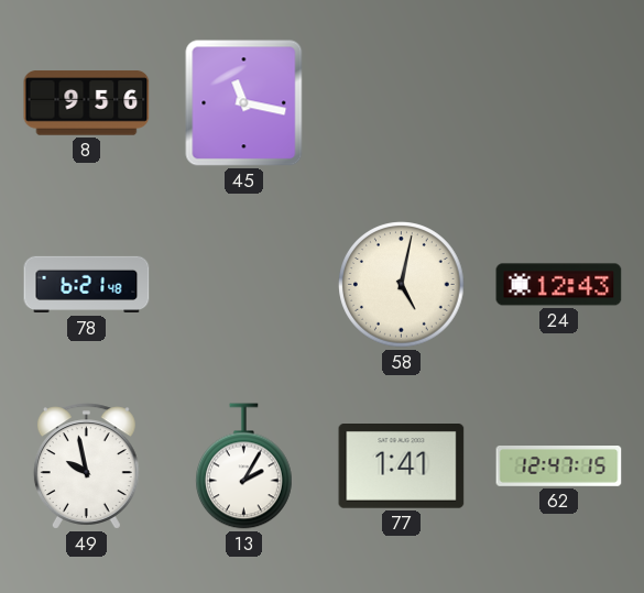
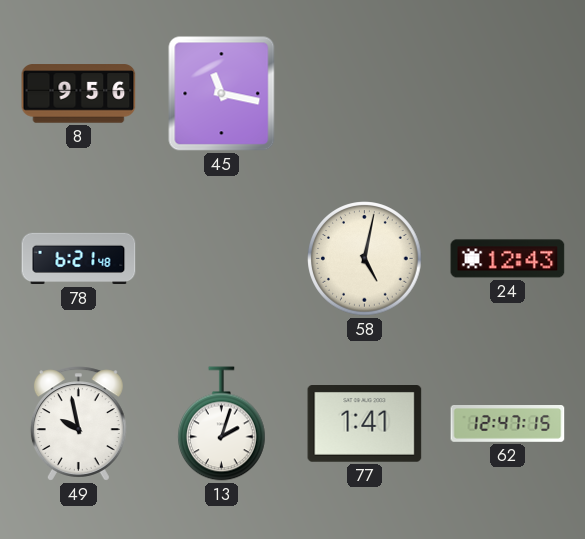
13: 2:05 -> 2:03 (222, 424)
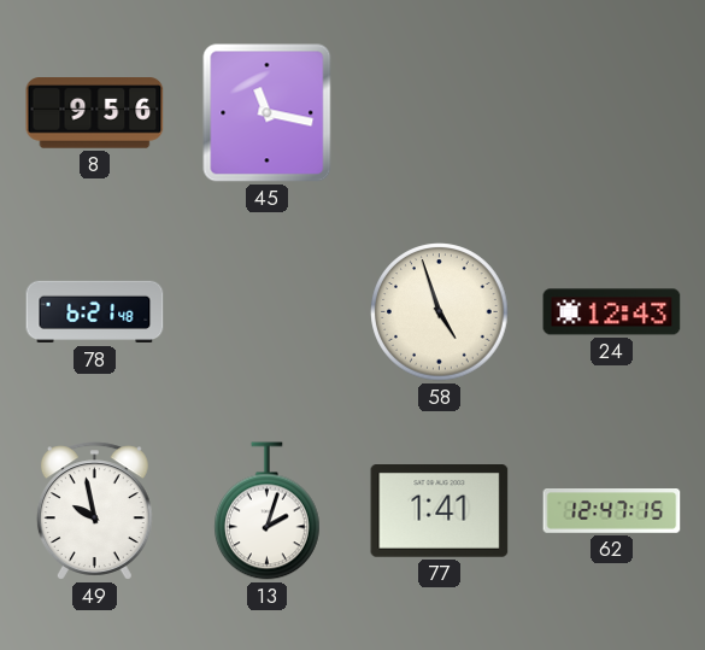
58: 5:02 -> 4:57 (440, 312)
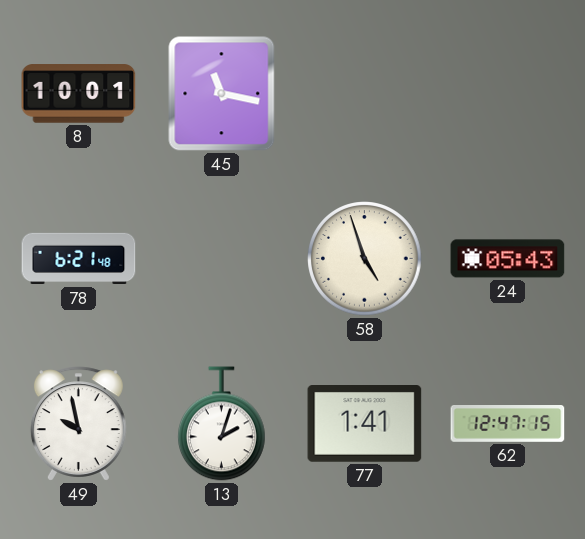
8: 9:56 -> 10:01 (79, 94)
24: 12:43 -> 05:43 (508, 259)
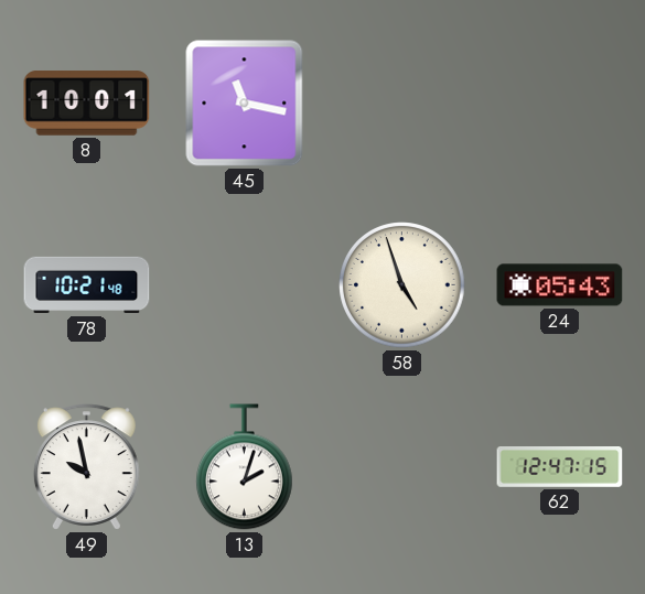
78: 6:21 -> 10:21 (87, 285)
77: 1:41 -> none (365, 424)
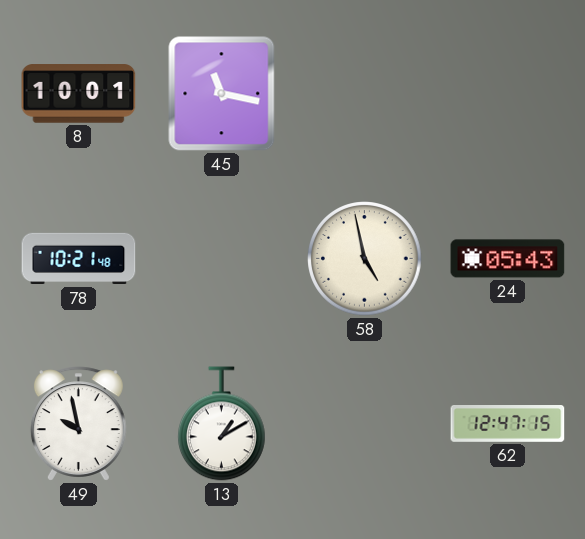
58: 4:57 -> 4:58 (365, 259)
13: 2:03 -> 1:10 (222, 424)
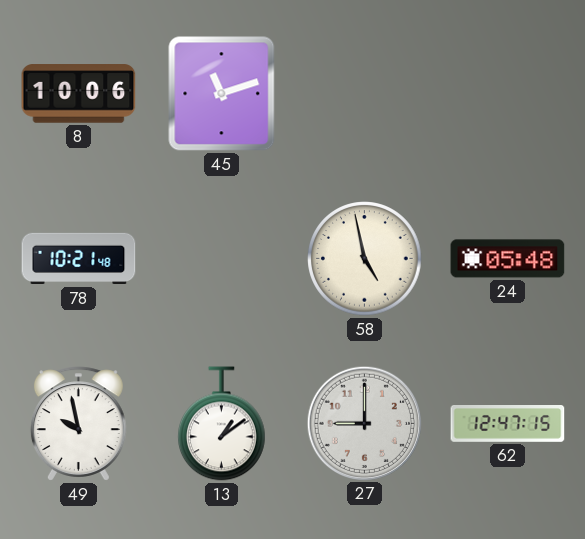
8: 10:01 -> 10:06 (79, 94)
45: 11:17 -> 11:12 (222, 94)
24: 05:43 -> 05:48 (508, 259)
13: 1:10 -> 1:09 (222, 424)
27: none -> 9:00 (364, 423)
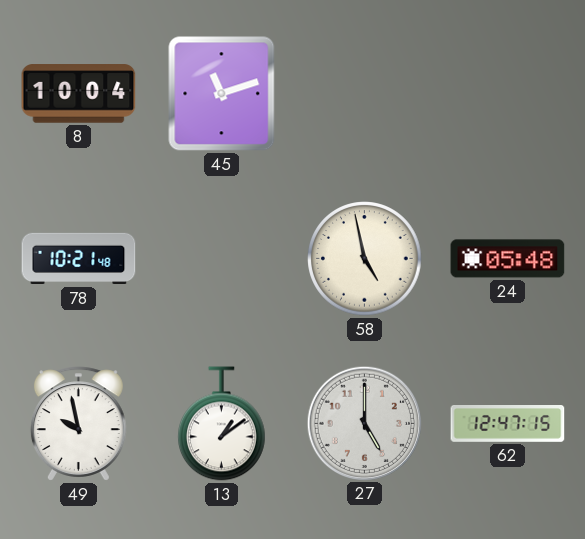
8: 10:06 -> 10:04 (79, 94)
27: 9:00 -> 5:00 (364, 423)
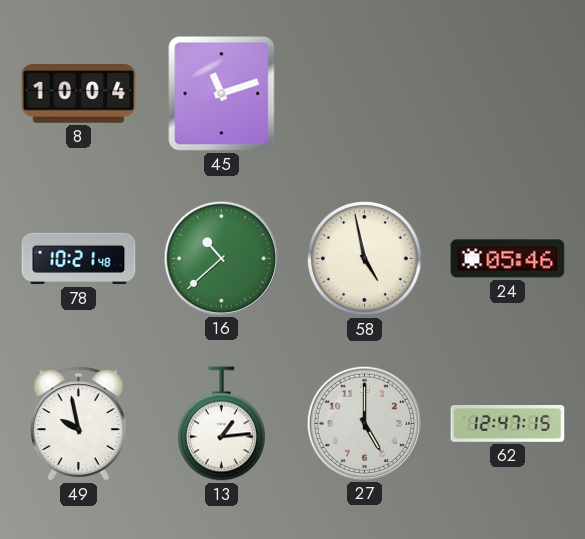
16: none -> 10:38 (221, 258)
24: 05:48 -> 05:46 (508, 259)
13: 1:09 -> 1:14 (222, 424)
